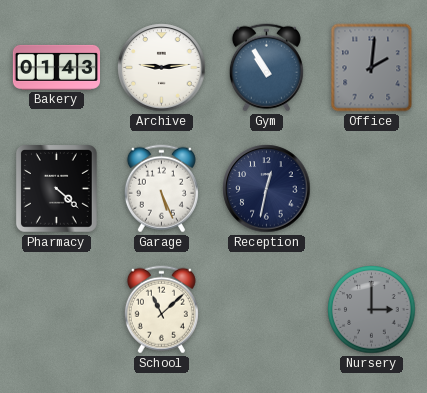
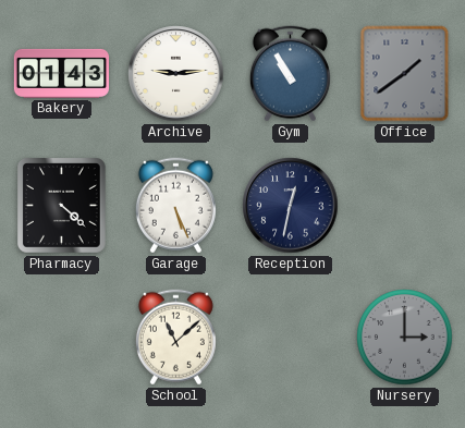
Office: 2:01 -> 1:39 (405, 74)
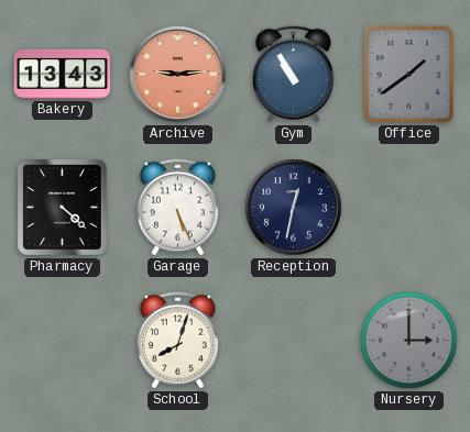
Bakery: 01:43 -> 13:43 (62, 74)
Archive dial: white -> salmon (178, 75)
School: 11:08 -> 8:03 (177, 341)
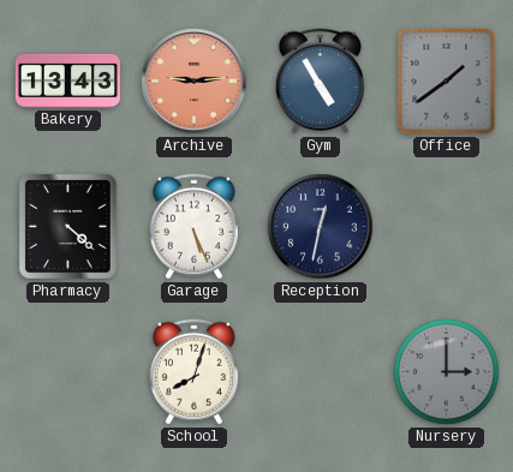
Gym: 10:55 -> 4:55 (320, 82)
